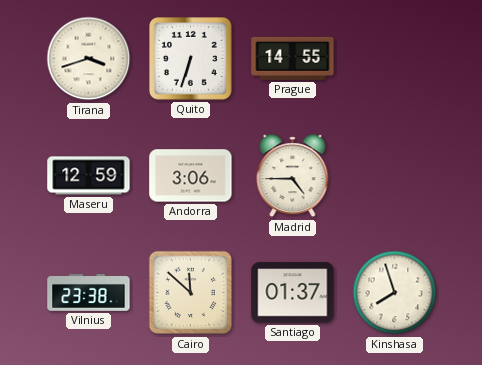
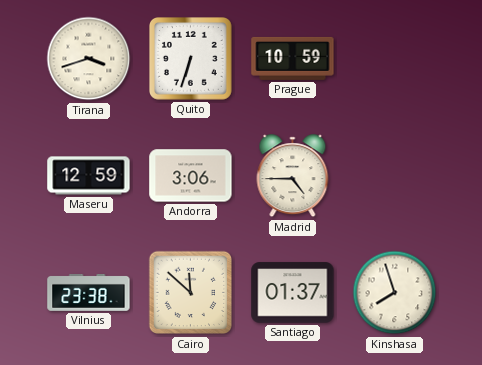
Prague: 14:55 -> 10:59 (293, 58)
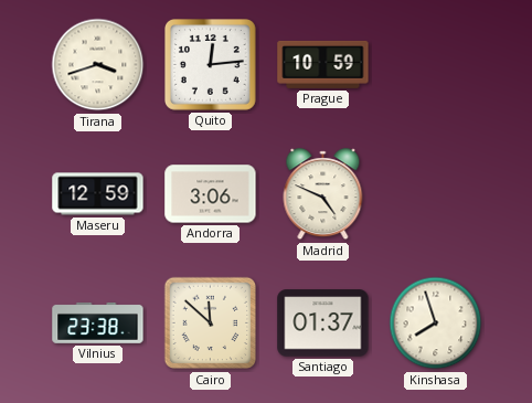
Quito: 6:33 -> 12:14 (211, 65)
Madrid: 4:45 -> 4:49 (323, 194)
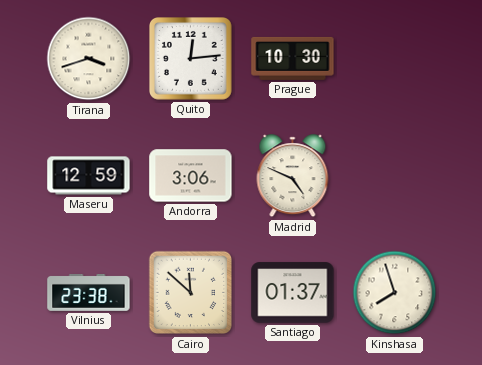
Prague: 10:59 -> 10:30 (293, 58)
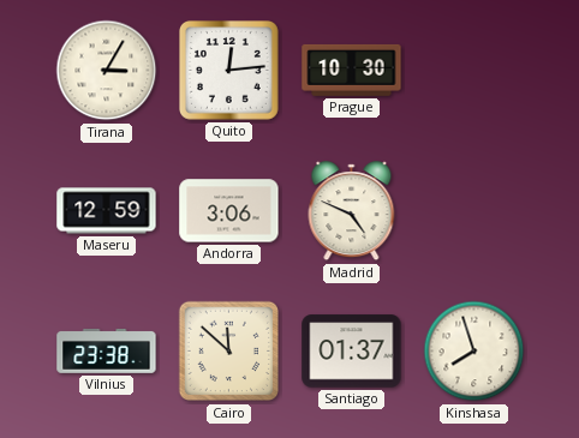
Tirana: 3:42 -> 3:05 (107, 71)
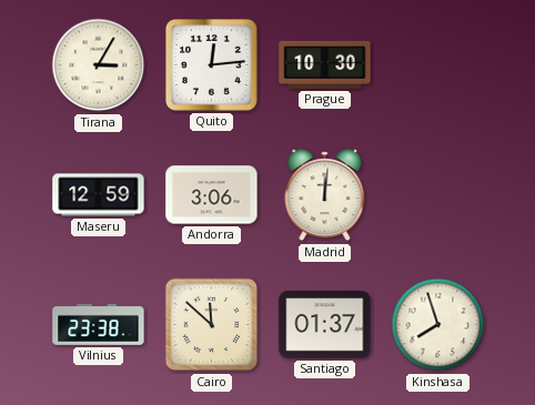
Madrid: 4:49 -> 12:01 (325, 195)
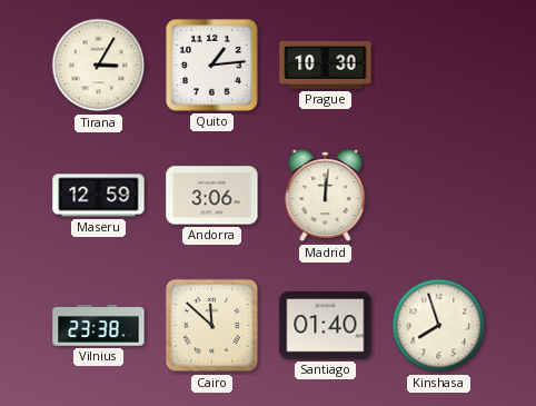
Quito: 12:14 -> 1:14 (212, 66)
Santiago: 01:37 -> 01:40 (326, 326)
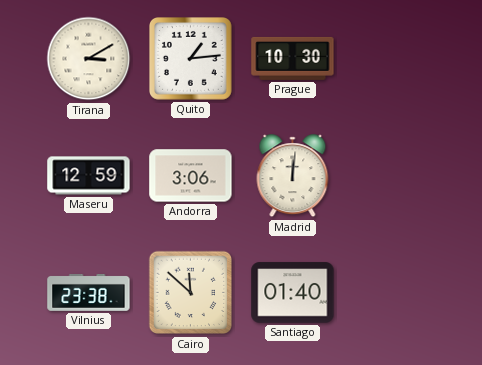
Tirana: 3:05 -> 3:10 (89, 59)
Kinshasa: 7:57 -> none (439, 326)
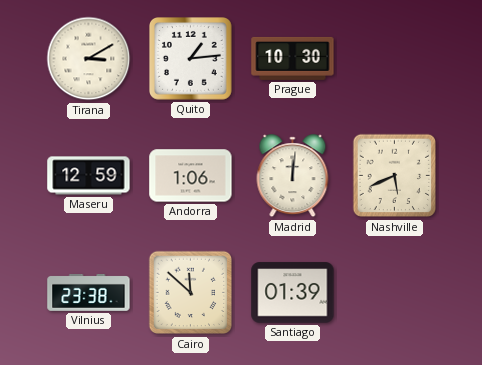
Andorra: 3:06 -> 1:06 (191, 176)
Nashville: none -> 5:41 (395, 176)
Santiago: 01:40 -> 01:39 (293, 293)
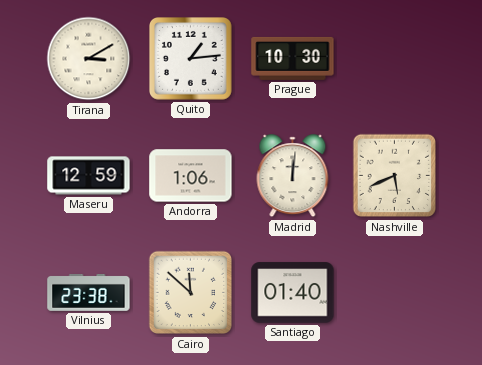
Santiago: 01:39 -> 01:40 (293, 293)
